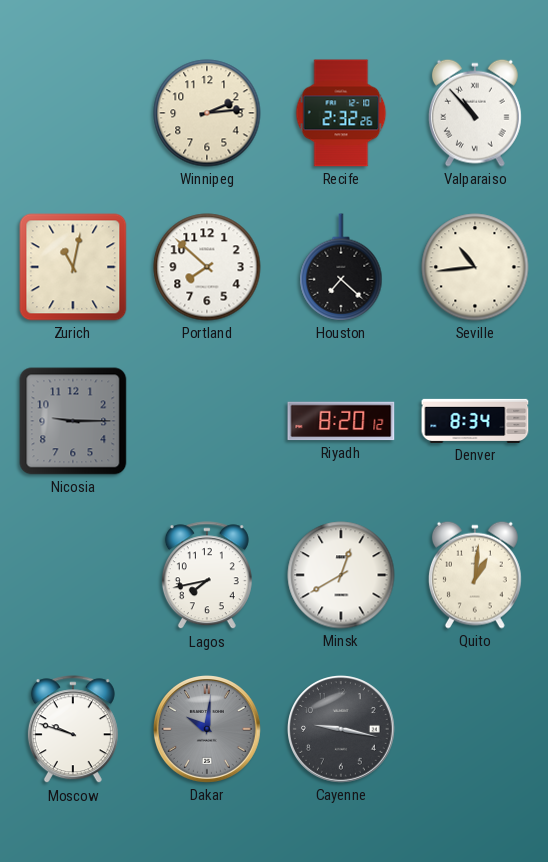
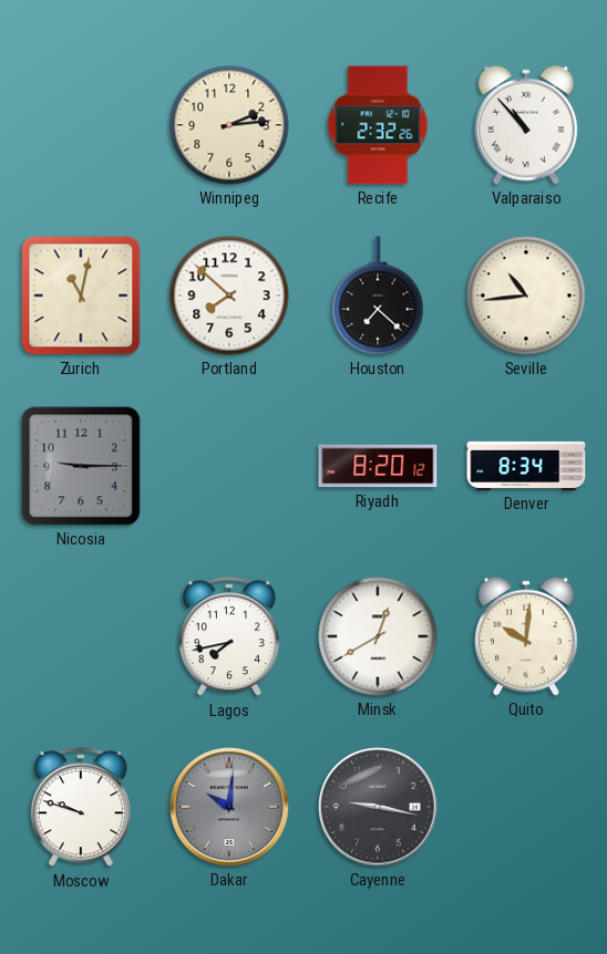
Quito: 1:01 -> 10:01 (526, 636)
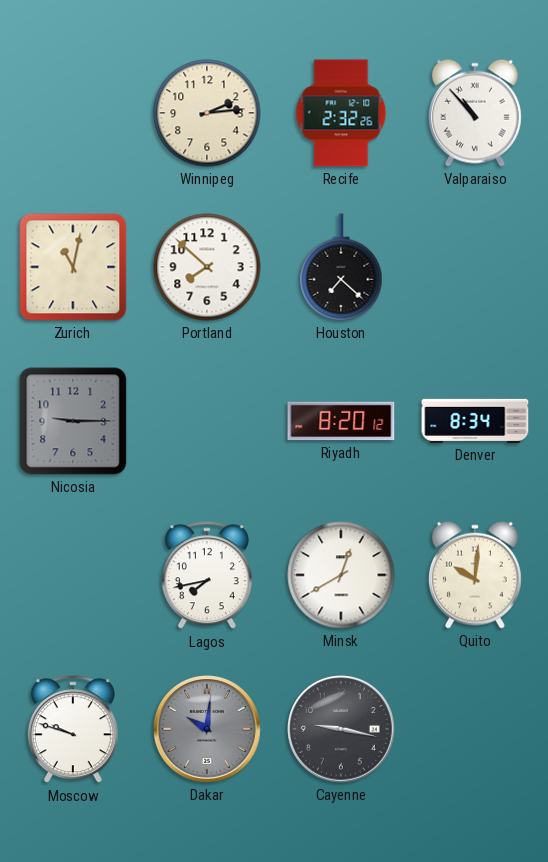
Seville: 10:44 -> none (526, 295)
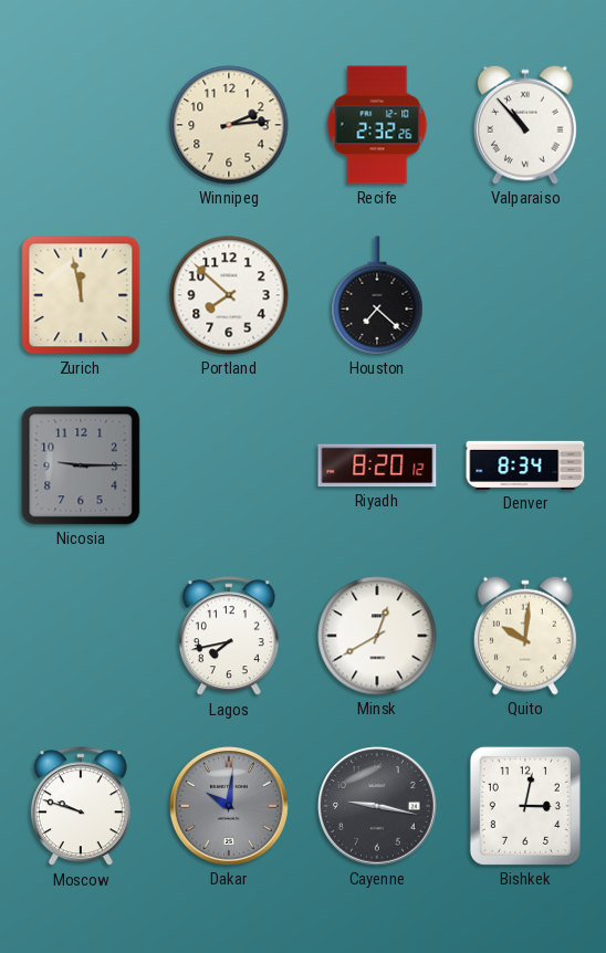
Zurich: 11:02 -> 11:58 (81, 295)
Bishkek: none -> 3:02 (525, 806)
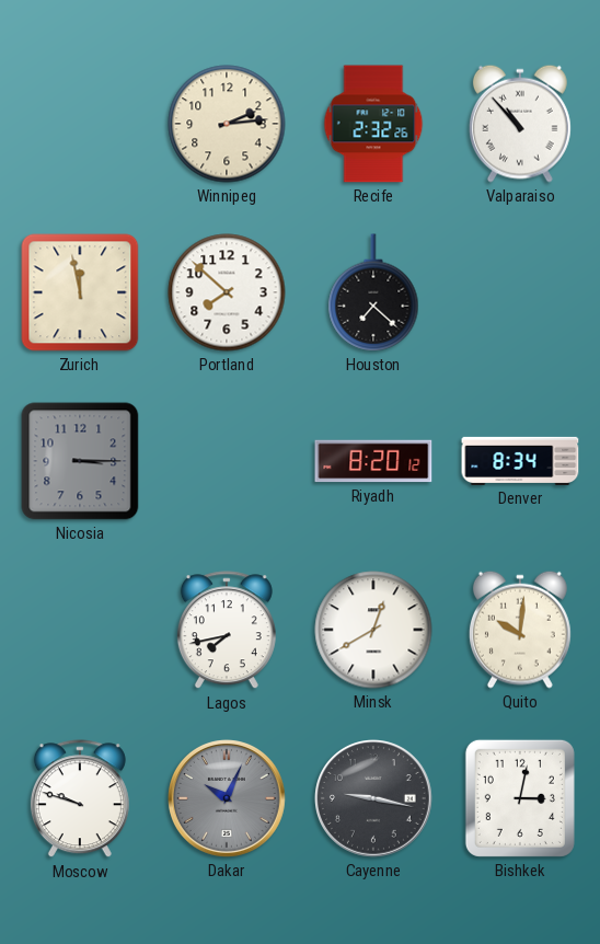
Nicosia: 9:15 -> 3:15 (80, 461)
Dakar: 10:01 -> 10:04 (228, 799)
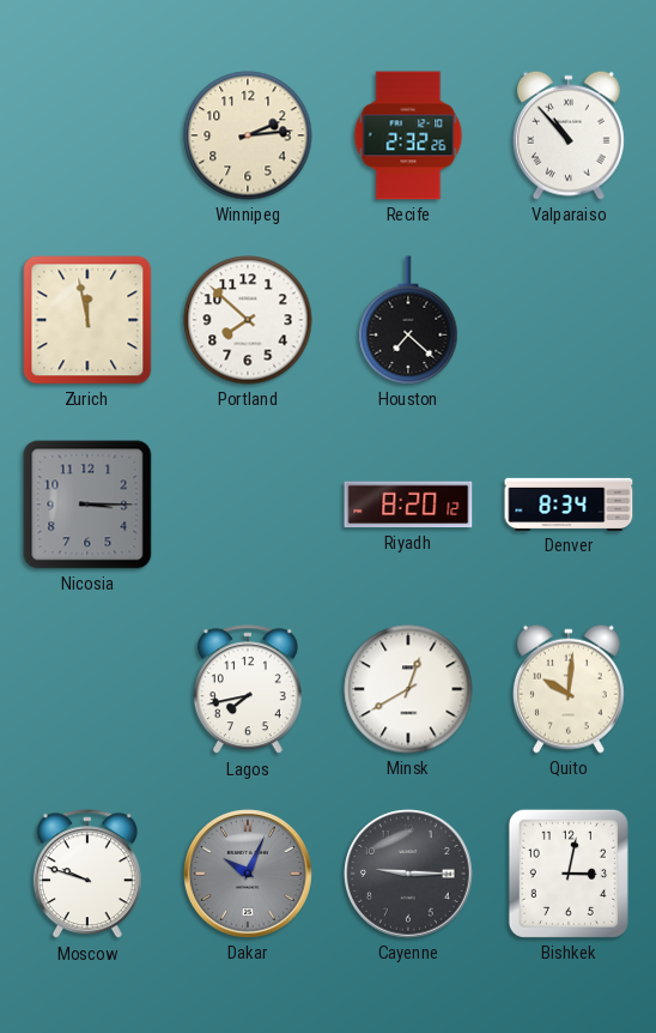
Cayenne: 9:17 -> 9:15 (409, 875)
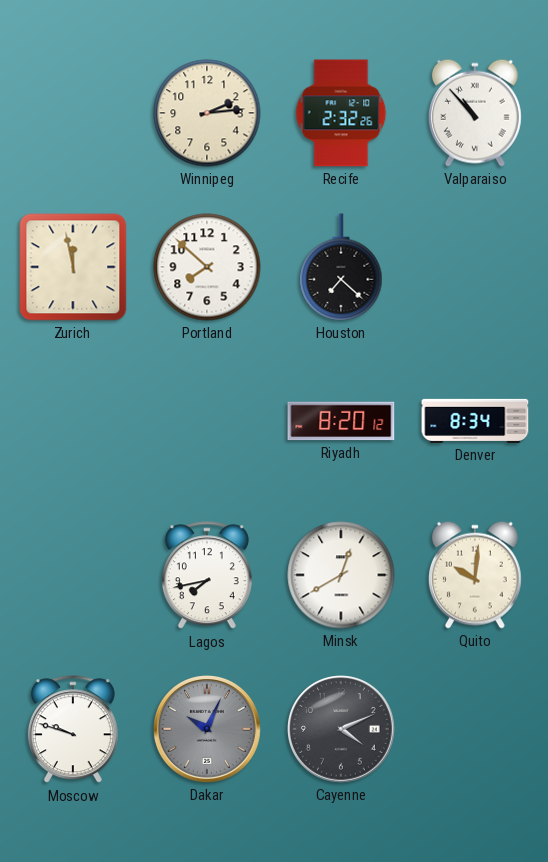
Nicosia: 3:15 -> none (87, 505)
Cayenne: 9:15 -> 4:11 (342, 730)
Bishkek: 3:02 -> none (569, 874)
